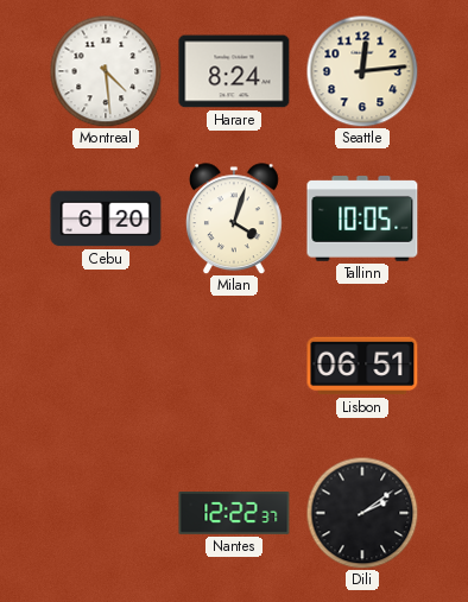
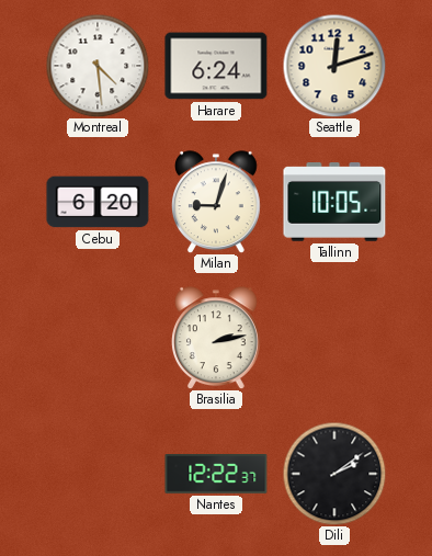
Harare: 8:24 -> 6:24 (216, 66)
Seattle: 12:14 -> 12:12 (334, 66)
Milan: 4:03 -> 9:03 (217, 202)
Brasilia: none -> 2:13 (217, 338)
Lisbon: 06:51 -> none (362, 366)
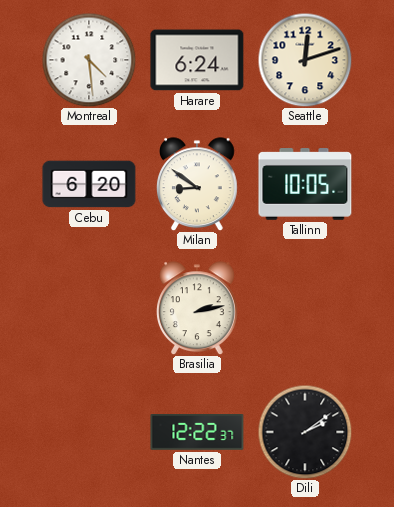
Milan: 9:03 -> 8:51 (198, 184)
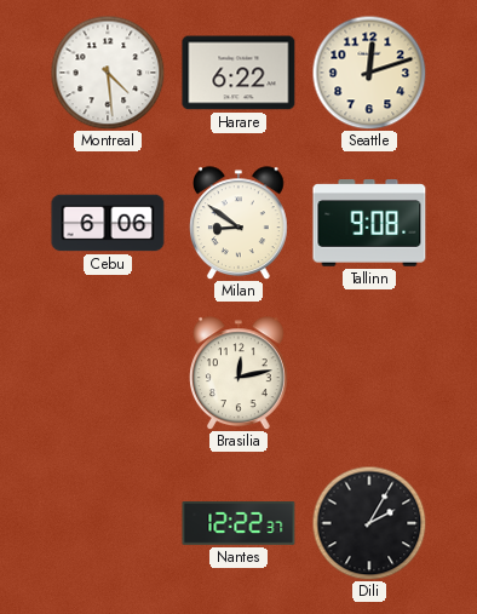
Harare: 6:24 -> 6:22 (238, 73)
Cebu: 6:20 -> 6:06 (108, 223)
Tallinn: 10:05 -> 9:08 (369, 223)
Brasilia: 2:13 -> 12:13 (240, 373)
Dili: 2:09 -> 2:05 (369, 523)
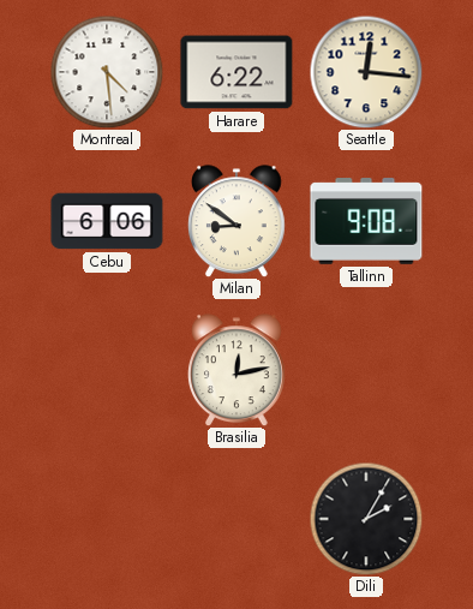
Seattle: 12:12 -> 12:16 (366, 72)
Nantes: 12:22 -> none (238, 524)
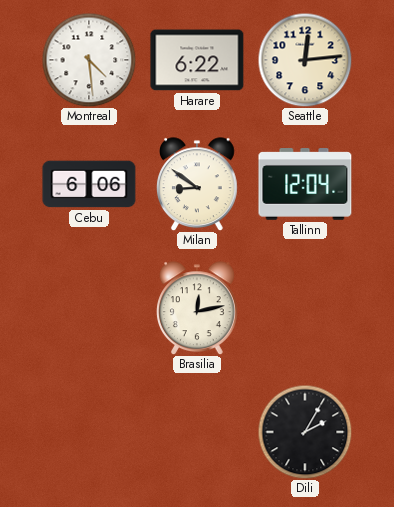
Seattle: 12:16 -> 12:14 (305, 60)
Tallinn: 9:08 -> 12:04 (305, 184)
